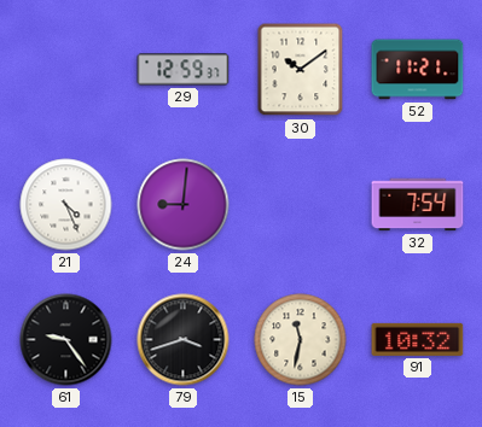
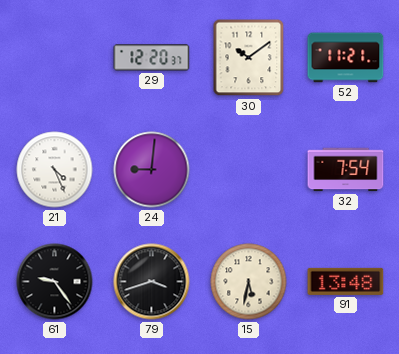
29: 12:59 -> 12:20 (152, 58)
15: 11:32 -> 5:32 (249, 282)
91: 10:32 -> 13:48 (346, 281)
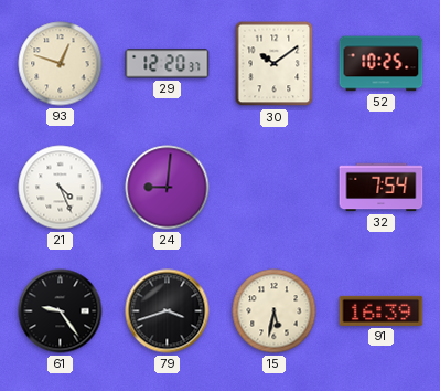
93: none -> 12:48 (61, 64)
52: 11:21 -> 10:25 (382, 64)
91: 13:48 -> 16:39 (382, 310)
